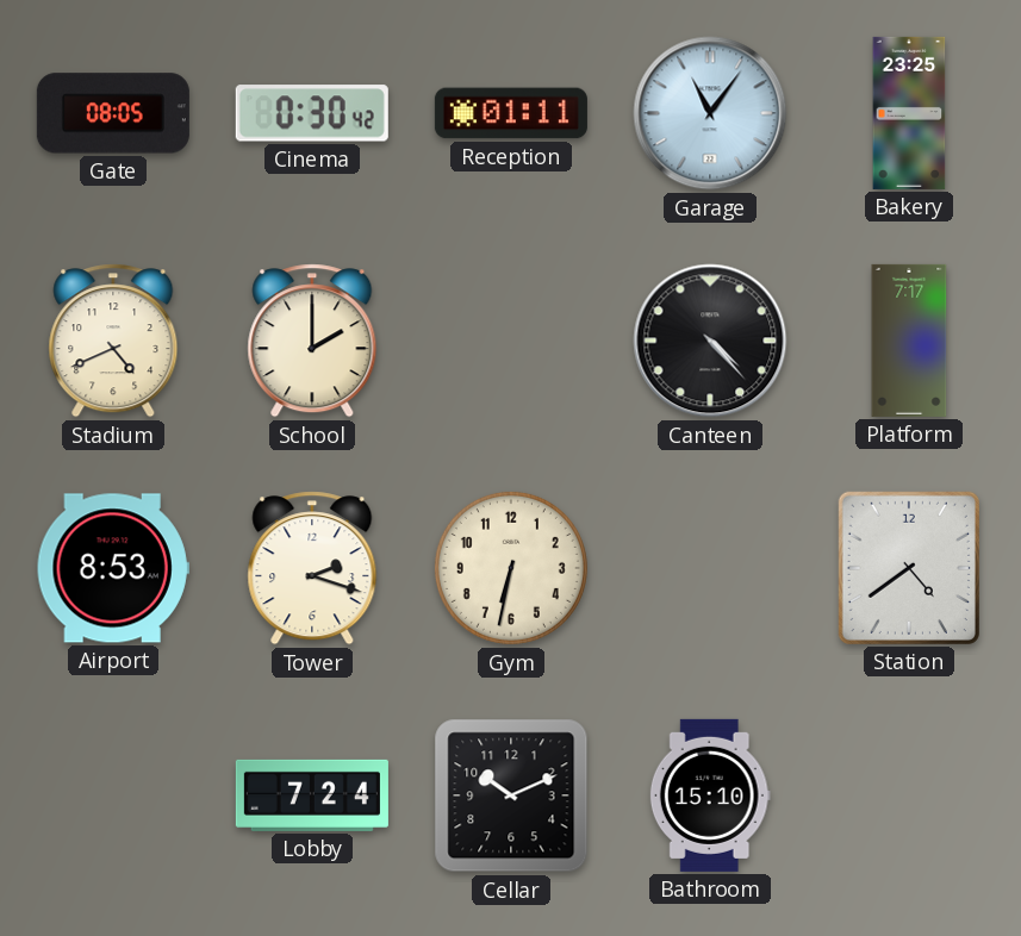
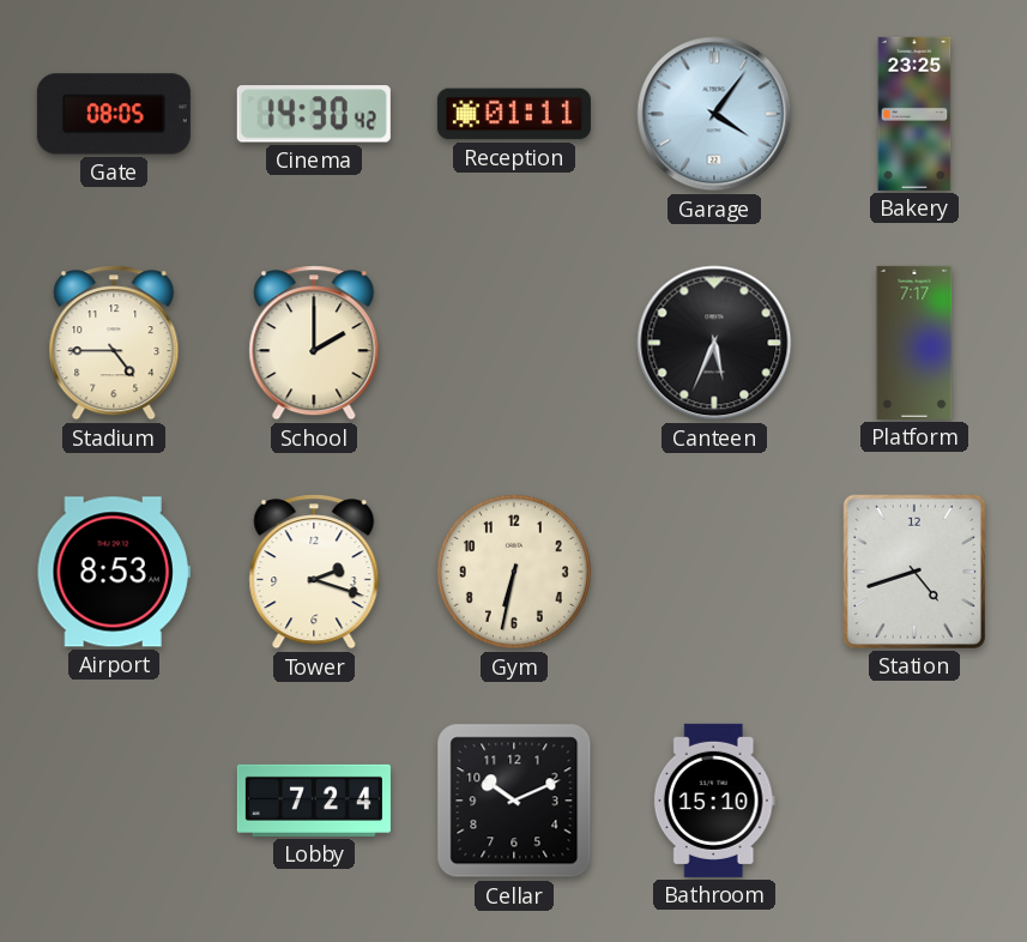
Cinema: 0:30 -> 14:30 (314, 114)
Garage: 11:06 -> 4:06 (714, 114)
Stadium: 4:41 -> 4:45 (114, 343)
Canteen: 4:23 -> 5:34 (714, 343)
Station: 4:39 -> 4:42 (914, 572)
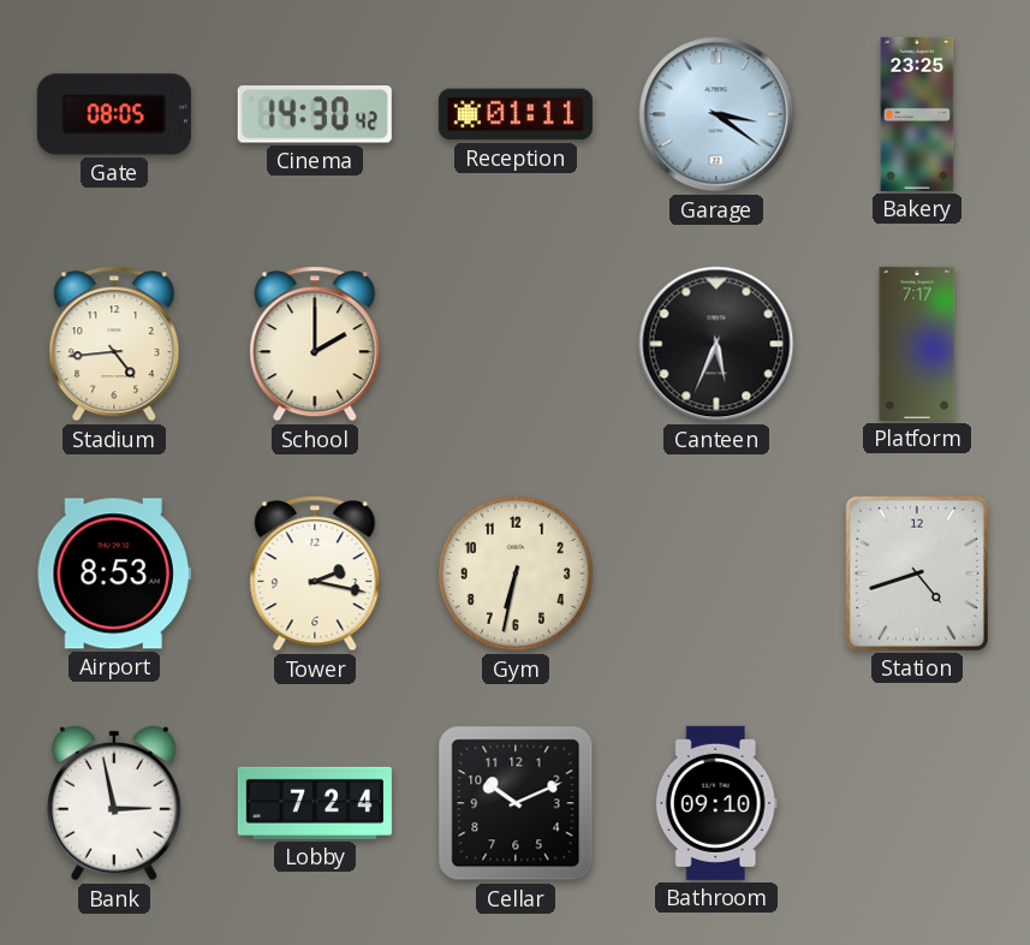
Garage: 4:06 -> 3:21 (716, 114)
Stadium: 4:45 -> 4:44 (114, 344)
Tower: 2:18 -> 2:17 (315, 573)
Bank: none -> 2:58 (114, 803)
Bathroom: 15:10 -> 09:10 (716, 803)
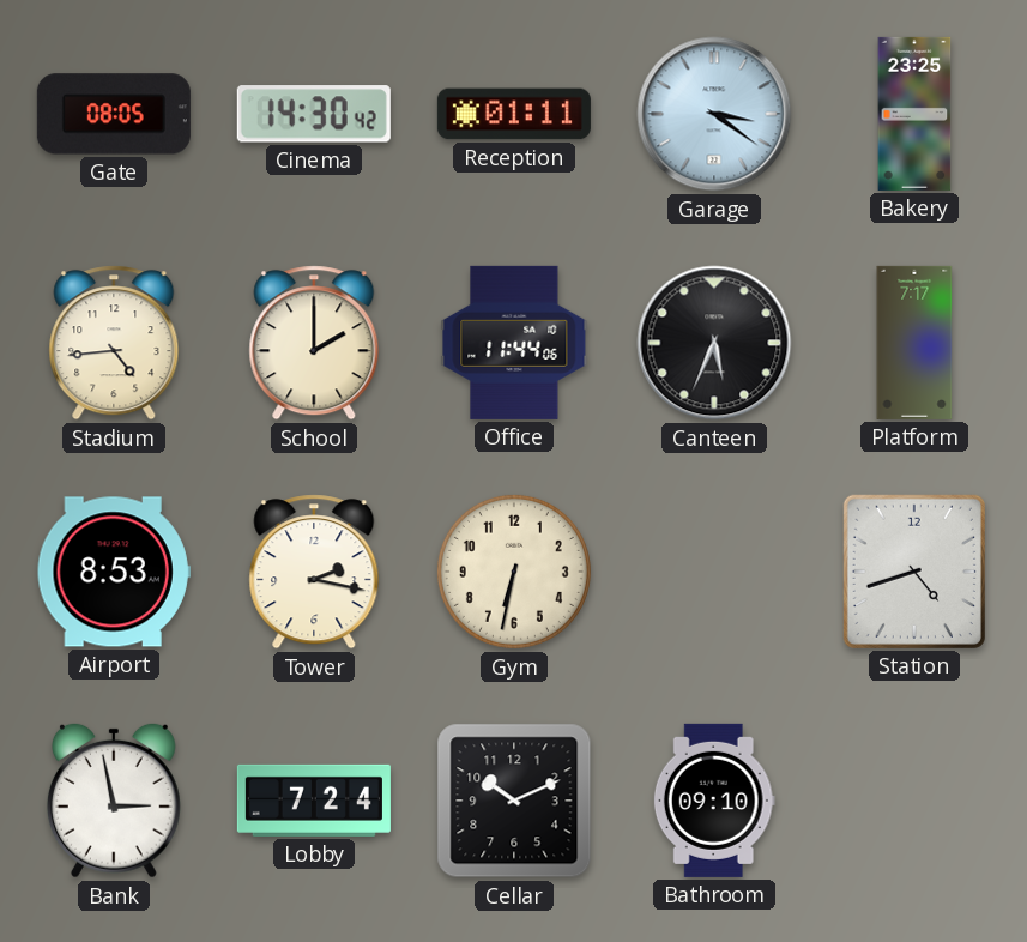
Office: none -> 11:44 (514, 343)
